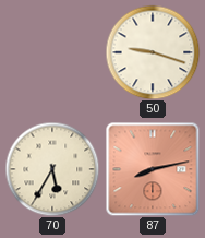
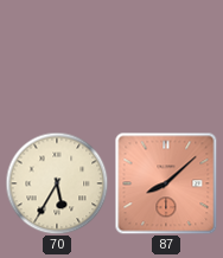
50: 9:18 -> none (153, 52)
87: 8:13 -> 8:08 (166, 183)
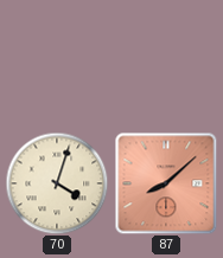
70: 5:35 -> 4:03 (57, 183)
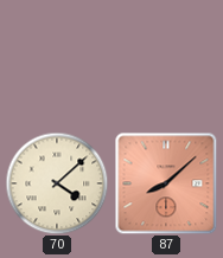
70: 4:03 -> 4:08 (57, 183)
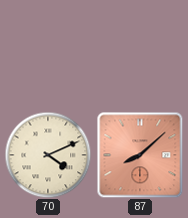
70: 4:08 -> 4:11 (48, 155)
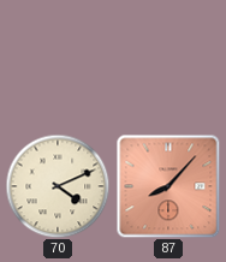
87: 8:08 -> 8:07 (168, 186)
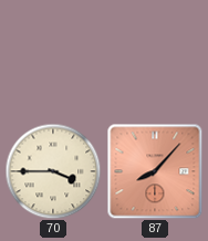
70: 4:11 -> 3:45 (53, 171)
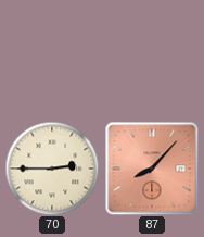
70: 3:45 -> 2:45 (52, 169)
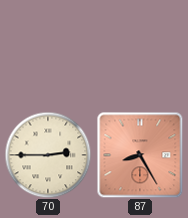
87: 8:07 -> 8:25 (140, 155)
